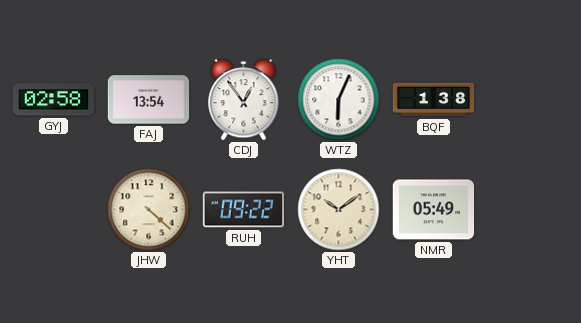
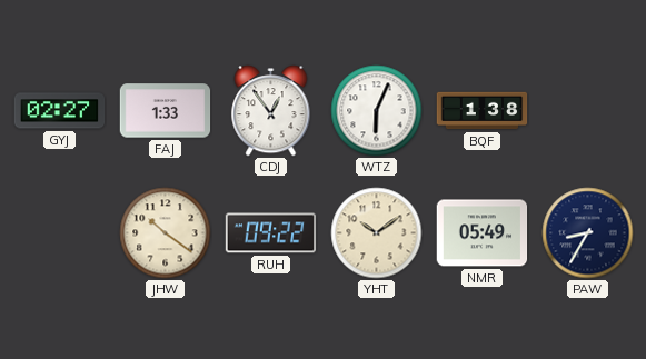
GYJ: 02:58 -> 02:27 (60, 111)
FAJ: 13:54 -> 1:33 (166, 111)
JHW: 4:22 -> 10:21 (166, 233)
PAW: none -> 8:35 (588, 233)
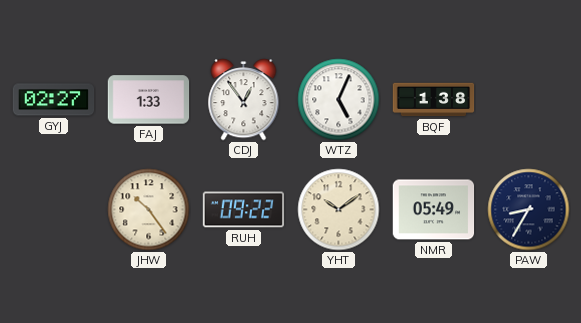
WTZ: 6:04 -> 5:04 (339, 100)
JHW: 10:21 -> 10:24 (149, 210)
